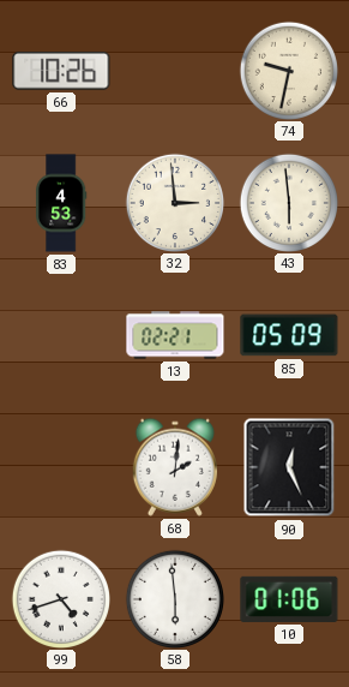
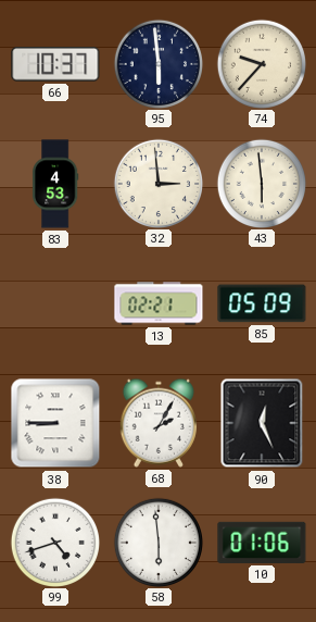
66: 10:26 -> 10:37 (55, 65)
95: none -> 5:59 (157, 63)
74: 9:32 -> 9:37 (261, 63)
38: none -> 8:45 (55, 423)
68: 2:01 -> 2:05 (159, 423)
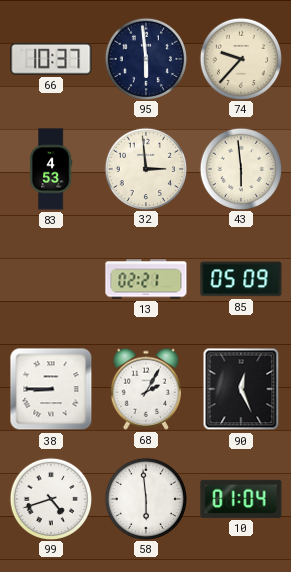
10: 01:06 -> 01:04 (241, 499)
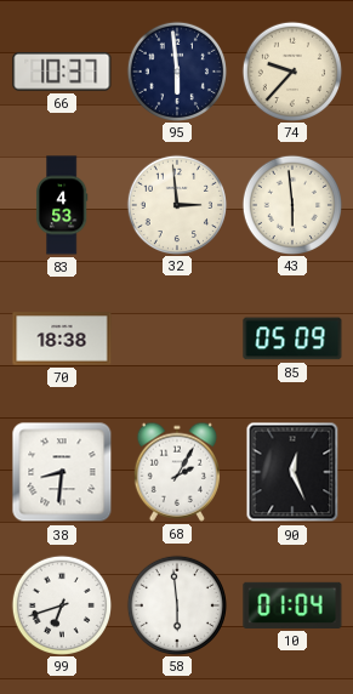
70: none -> 18:38 (62, 339)
13: 02:21 -> none (146, 279)
38: 8:45 -> 8:31 (62, 472)
99: 4:42 -> 6:42 (61, 604)
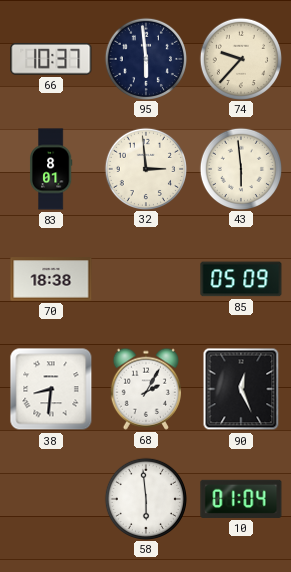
83: 4:53 -> 8:01 (51, 169)
99: 6:42 -> none (61, 604)
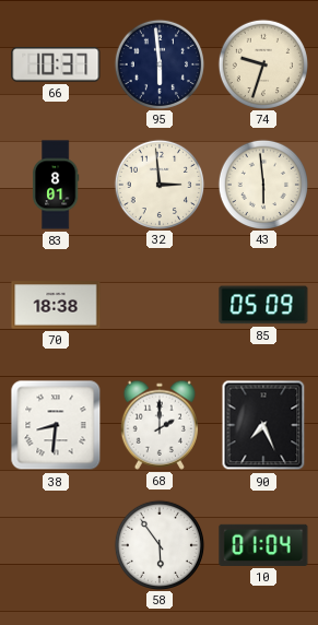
74: 9:37 -> 9:33 (262, 63)
68: 2:05 -> 2:00 (160, 425)
90: 12:26 -> 7:26 (263, 425)
58: 5:59 -> 5:54 (158, 544)
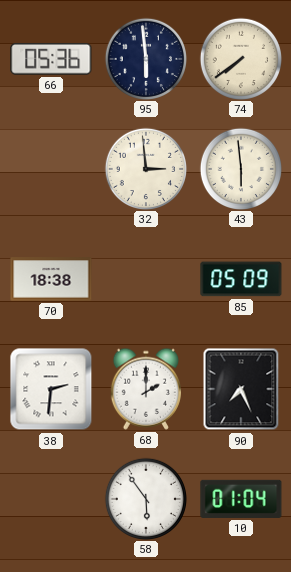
66: 10:37 -> 05:36 (51, 60)
74: 9:33 -> 7:39 (240, 58)
83: 8:01 -> none (56, 185)
38: 8:31 -> 2:31 (51, 389)
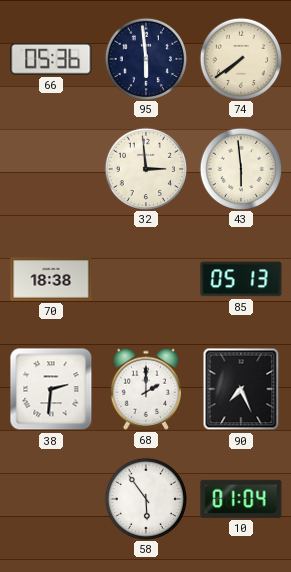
85: 05:09 -> 05:13 (241, 279)
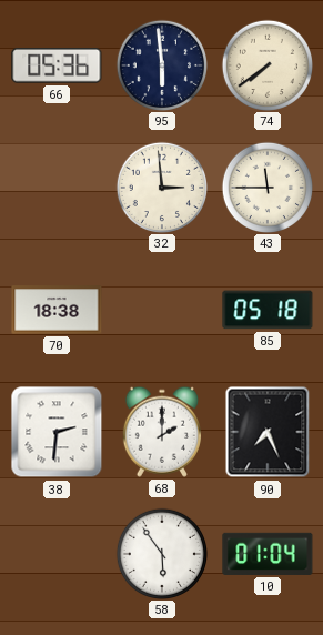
43: 5:59 -> 11:45 (266, 187)
85: 05:13 -> 05:18 (268, 310)
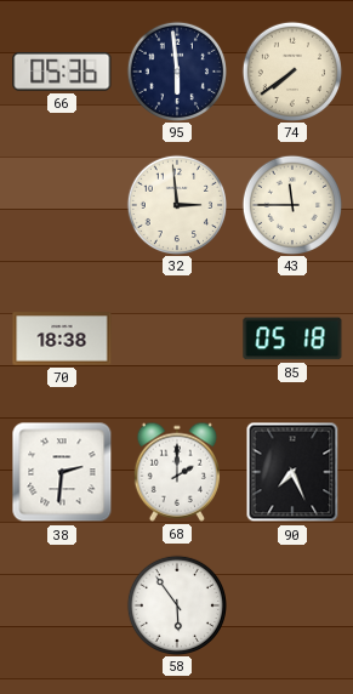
10: 01:04 -> none (268, 554)
